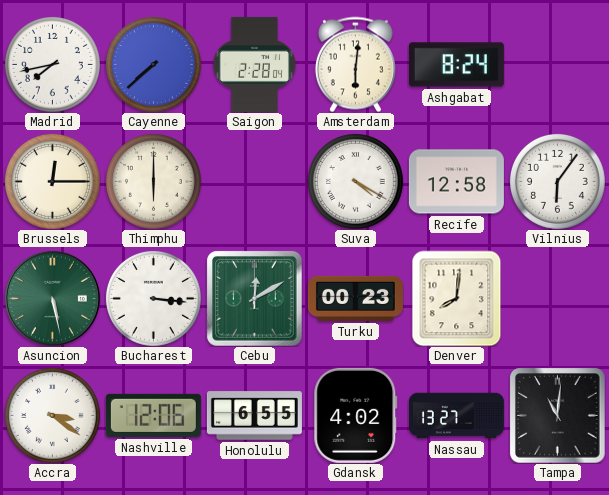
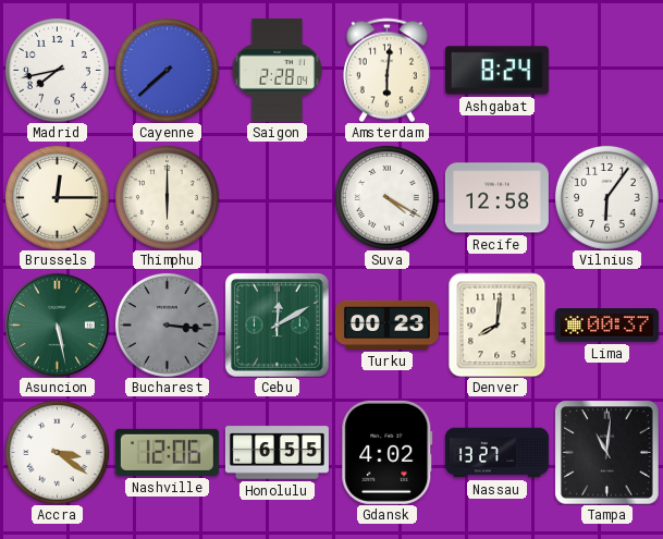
Bucharest dial: white -> grey (167, 324)
Lima: none -> 00:37 (606, 326)
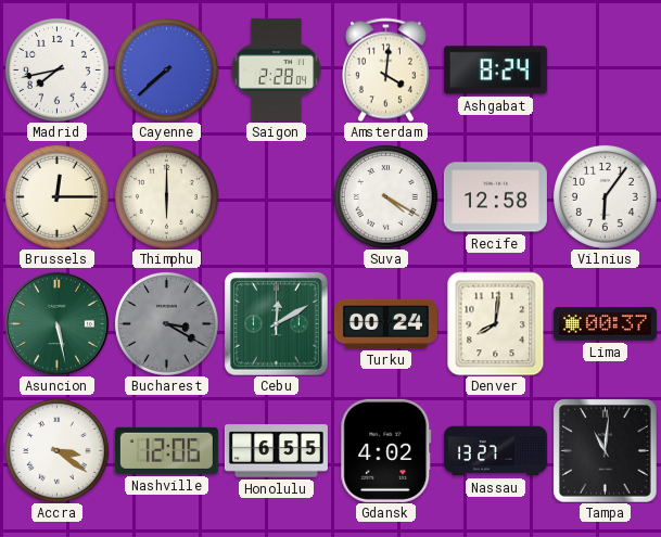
Amsterdam: 6:01 -> 4:01 (385, 69)
Bucharest: 3:16 -> 3:20 (166, 323)
Turku: 00:23 -> 00:24 (385, 323)
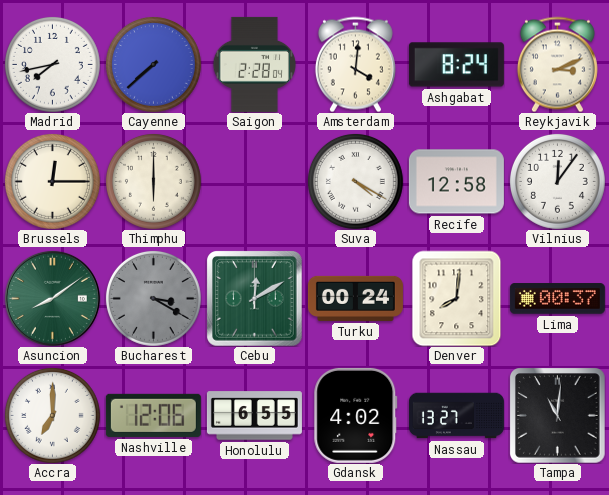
Reykjavik: none -> 3:11 (557, 64)
Vilnius: 6:06 -> 12:06 (557, 181)
Asuncion: 5:28 -> 8:09 (52, 298)
Accra: 3:21 -> 7:00 (52, 415)
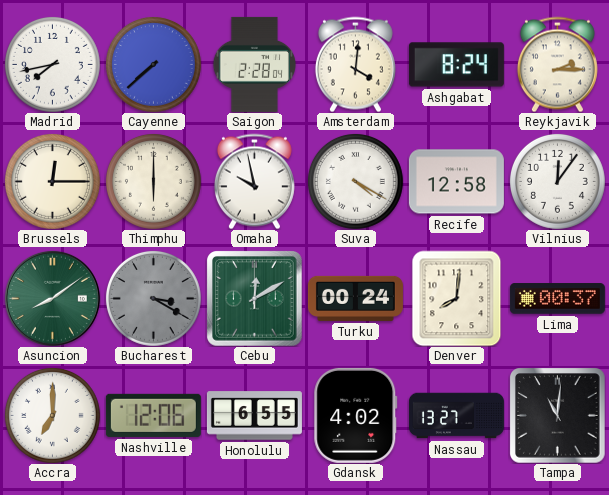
Reykjavik: 3:11 -> 2:15 (557, 64)
Omaha: none -> 9:58 (254, 181)
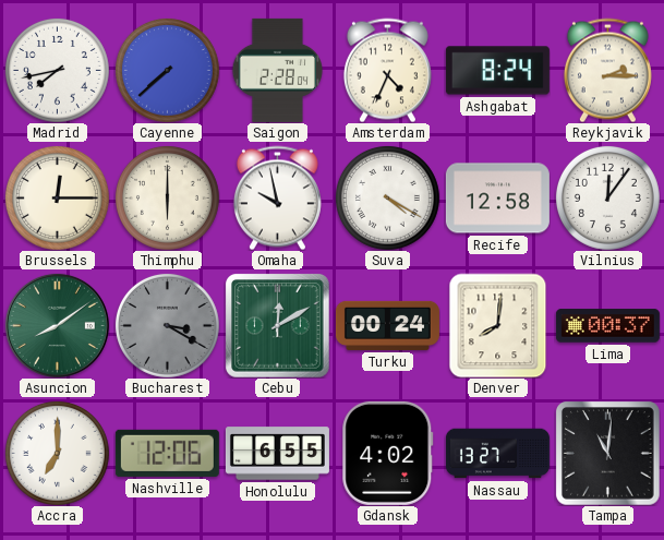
Amsterdam: 4:01 -> 4:34 (387, 70)
